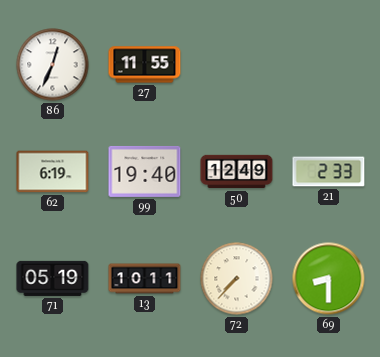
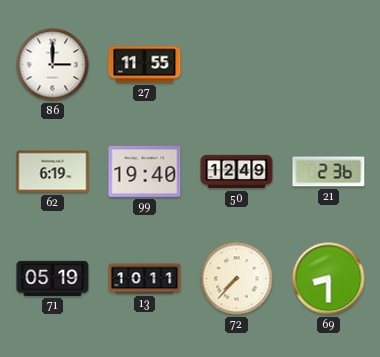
86: 12:34 -> 3:00 (53, 65)
21: 2:33 -> 2:36 (329, 172)
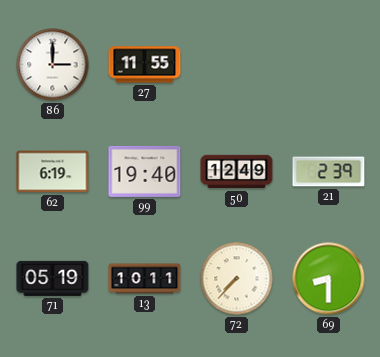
21: 2:36 -> 2:39 (329, 172)
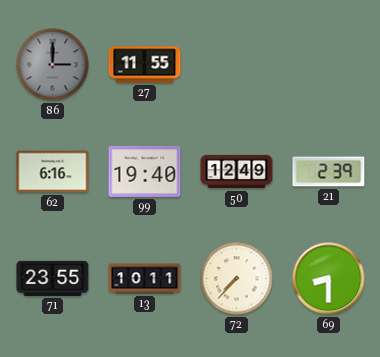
86 dial: white -> grey (53, 65)
62: 6:19 -> 6:16 (53, 172)
71: 05:19 -> 23:55 (53, 278)
